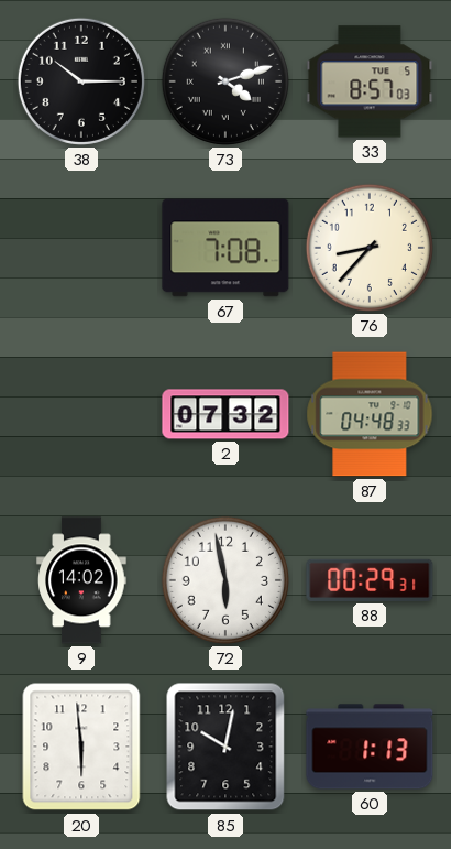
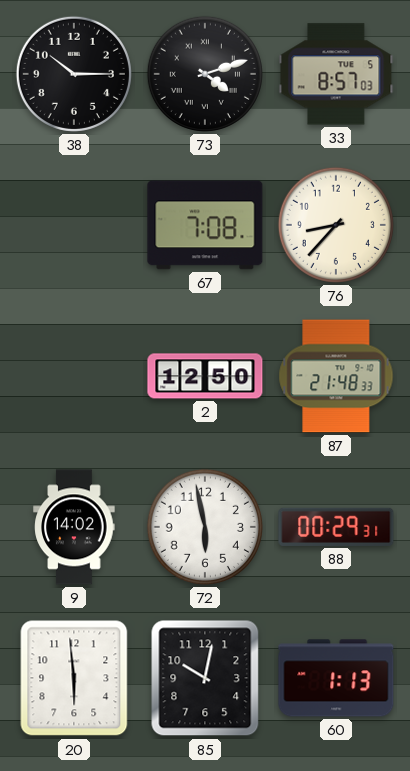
2: 07:32 -> 12:50 (205, 376)
87: 04:48 -> 21:48 (336, 376)
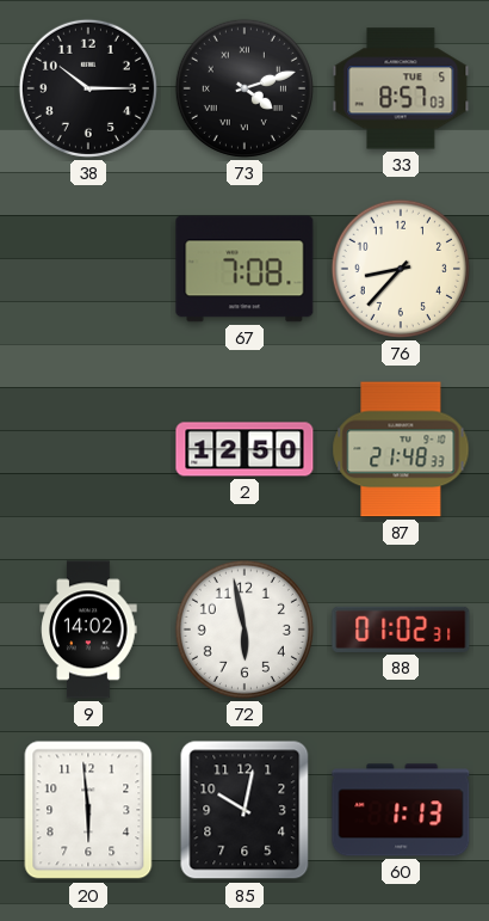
88: 00:29 -> 01:02 (401, 630)
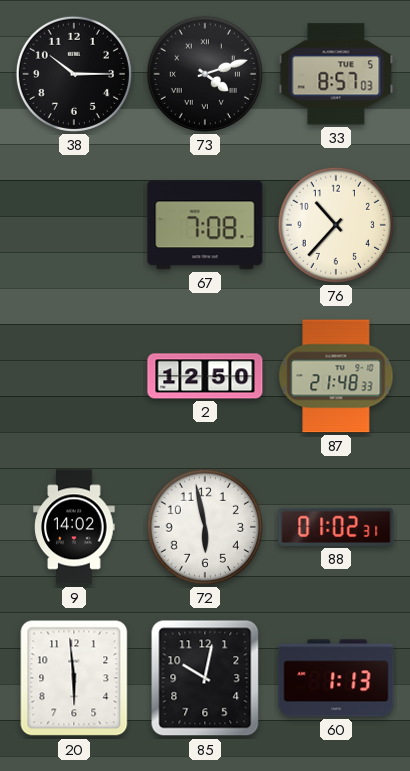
76: 8:37 -> 10:37 (336, 225)
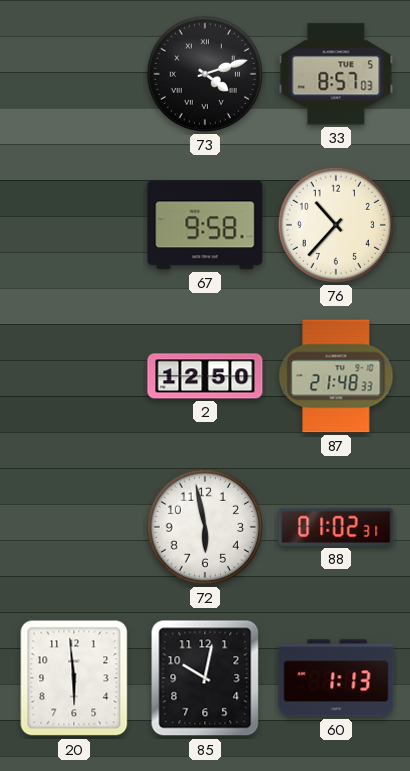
38: 10:15 -> none (74, 74)
67: 7:08 -> 9:58 (205, 225)
9: 14:02 -> none (74, 527)
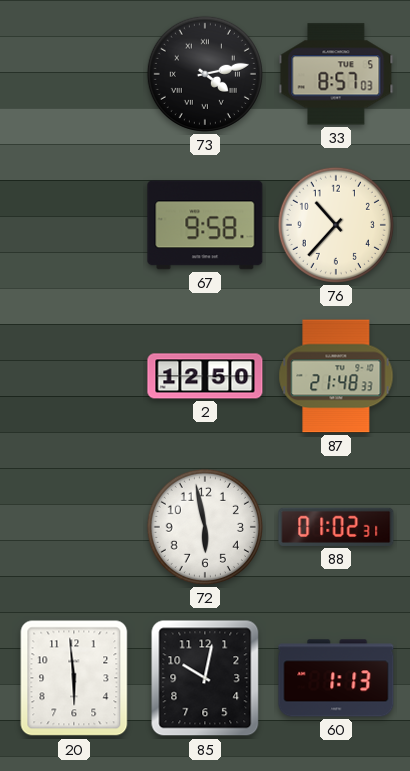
73: 4:12 -> 4:13 (205, 74)
